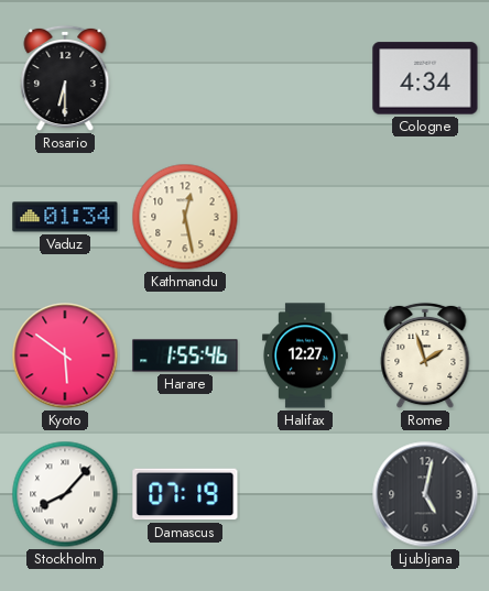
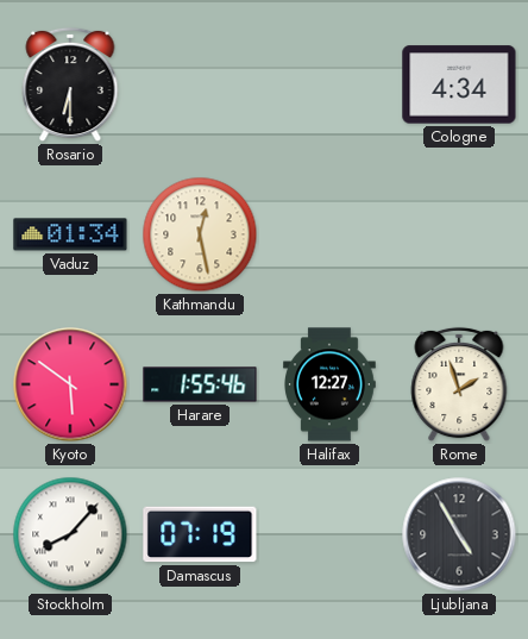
Ljubljana: 5:02 -> 4:55 (459, 534)
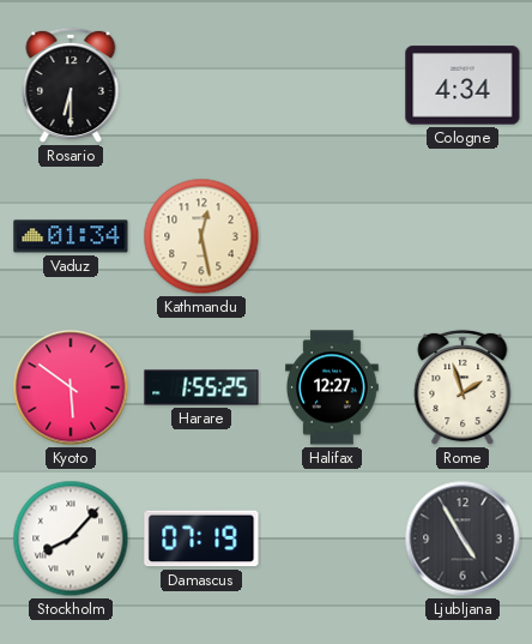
Harare: 1:55:46 -> 1:55:25 (201, 387)
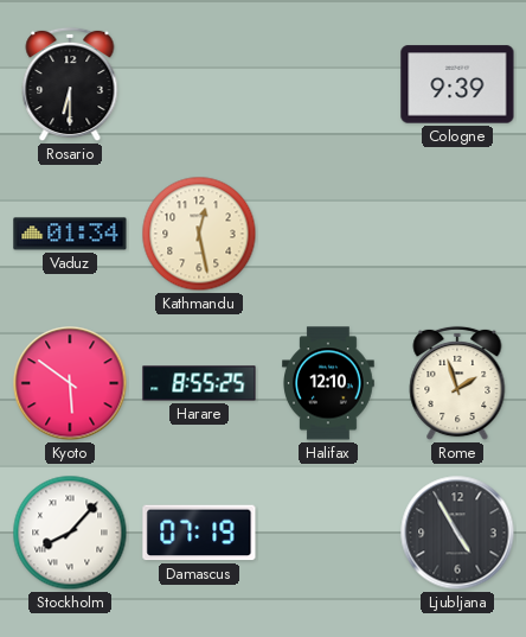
Cologne: 4:34 -> 9:39 (457, 84)
Harare: 1:55 -> 8:55 (199, 383)
Halifax: 12:27 -> 12:10 (329, 383)
